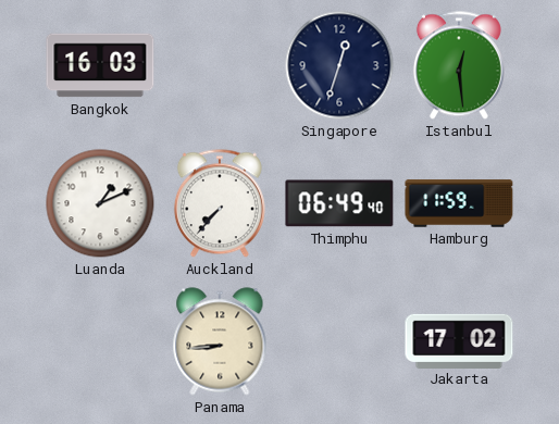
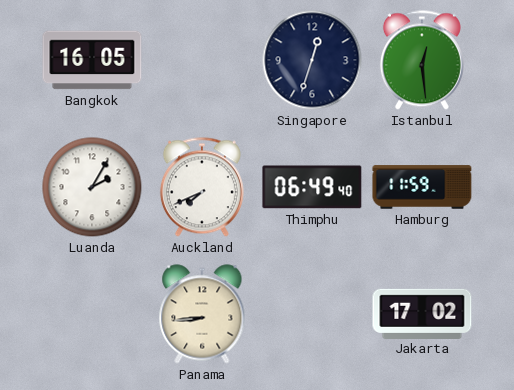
Bangkok: 16:03 -> 16:05 (92, 60)
Luanda: 1:11 -> 2:05 (92, 187)
Auckland: 7:37 -> 7:41 (202, 187)
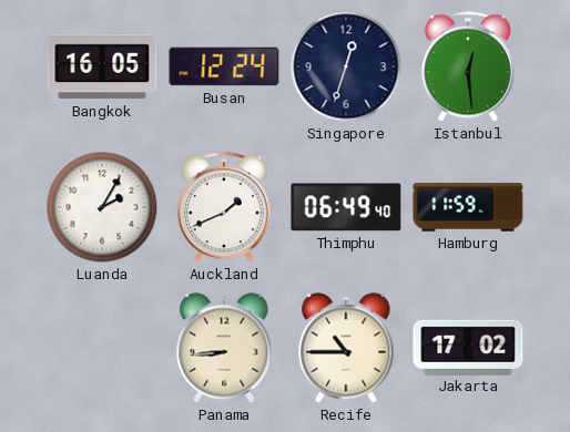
Busan: none -> 12:24 (224, 66)
Auckland: 7:41 -> 1:41 (224, 207)
Recife: none -> 10:45 (346, 348)
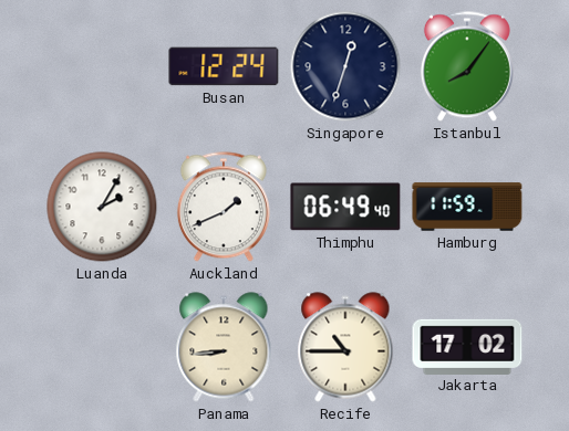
Bangkok: 16:05 -> none (102, 66)
Istanbul: 12:29 -> 8:06 (467, 66)
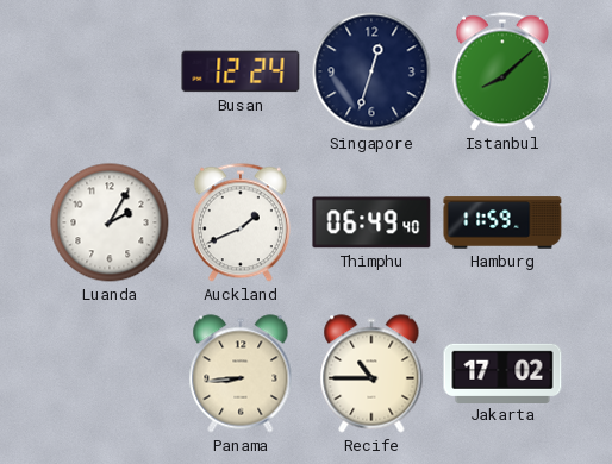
Istanbul: 8:06 -> 8:08 (502, 71)
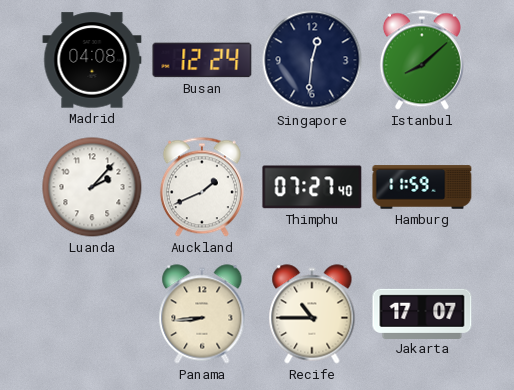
Madrid: none -> 04:08 (92, 60)
Singapore: 12:33 -> 12:31 (312, 60)
Luanda: 2:05 -> 2:07 (92, 187)
Thimphu: 06:49 -> 07:27 (312, 187)
Jakarta: 17:02 -> 17:07 (422, 313)
